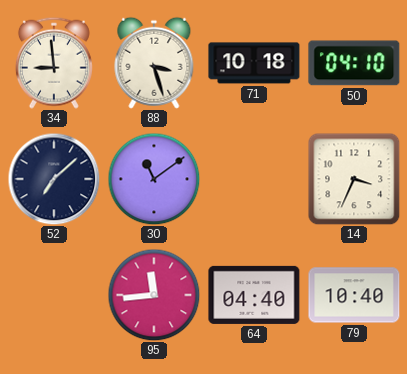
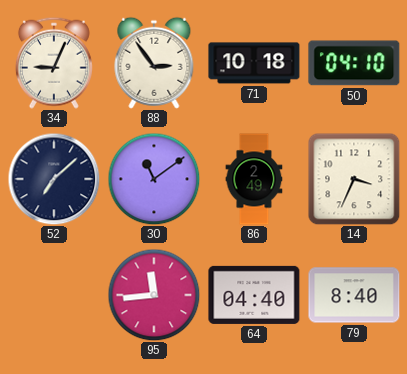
34: 8:59 -> 9:04 (54, 63)
88: 3:27 -> 2:54 (154, 63)
86: none -> 2:49 (254, 179)
79: 10:40 -> 8:40 (354, 295)
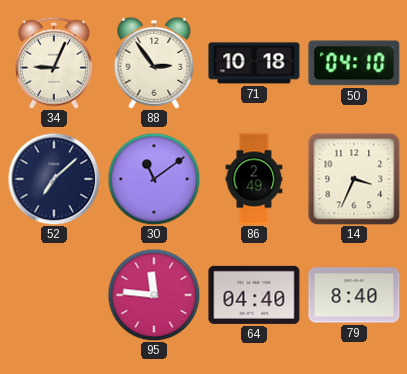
95: 11:44 -> 11:46 (154, 295)
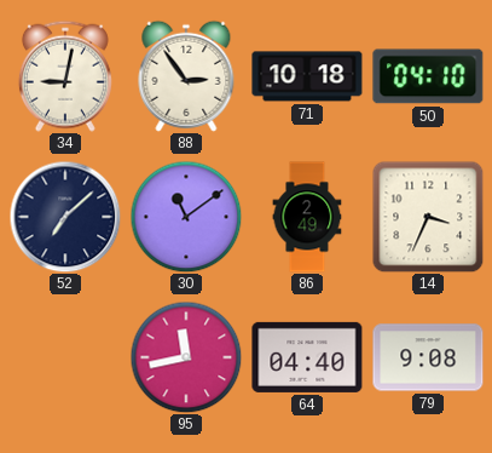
34: 9:04 -> 9:02 (65, 76)
95: 11:46 -> 11:43 (186, 357)
79: 8:40 -> 9:08 (428, 357)
